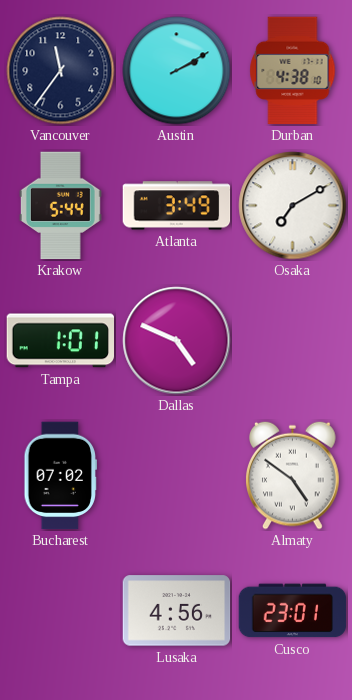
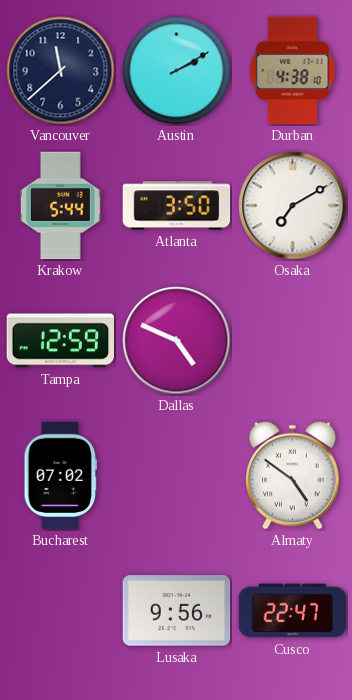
Vancouver: 11:36 -> 11:38 (61, 71)
Atlanta: 3:49 -> 3:50 (177, 206)
Tampa: 1:01 -> 12:59 (61, 341)
Lusaka: 4:56 -> 9:56 (177, 611)
Cusco: 23:01 -> 22:47 (293, 611)
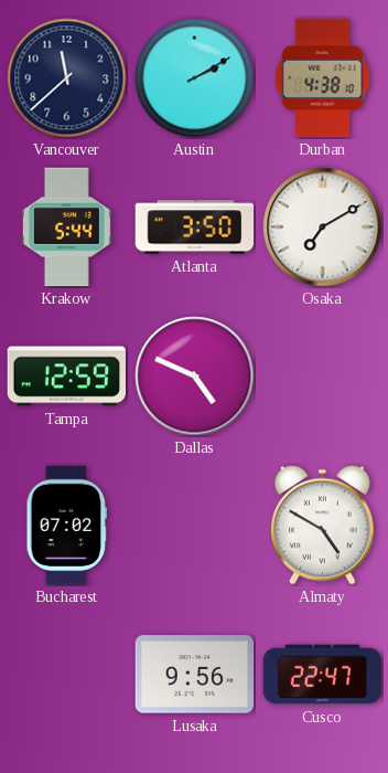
Almaty: 4:51 -> 4:50 (323, 525)
